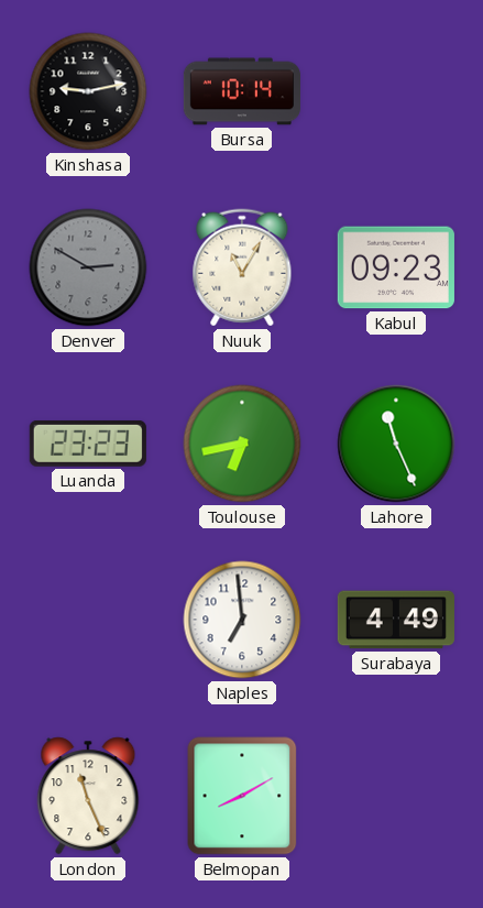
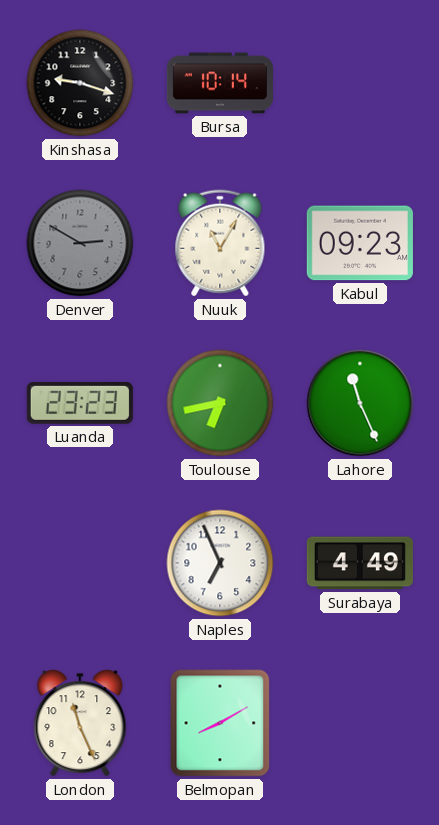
Kinshasa: 9:13 -> 9:18 (80, 83)
Naples: 6:59 -> 6:56 (220, 563)
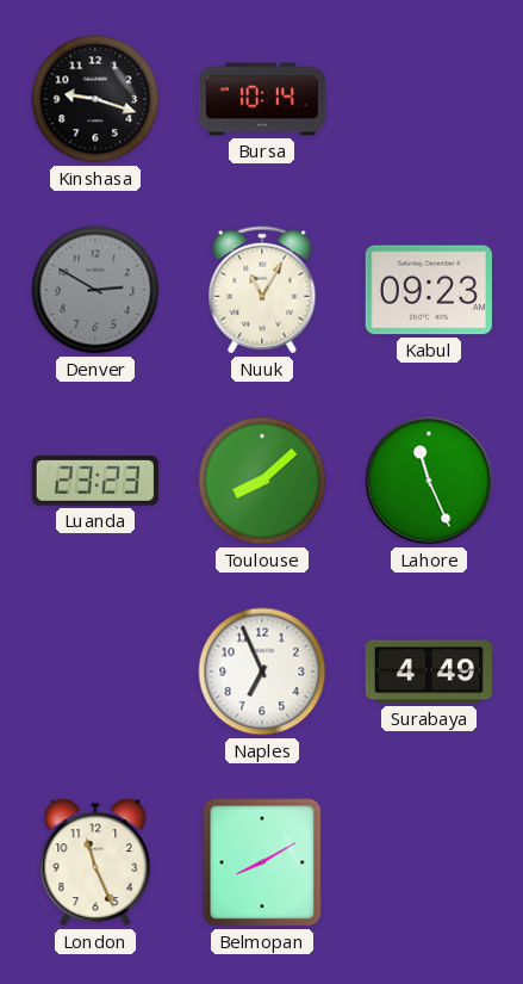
Toulouse: 6:43 -> 8:08 (262, 481)
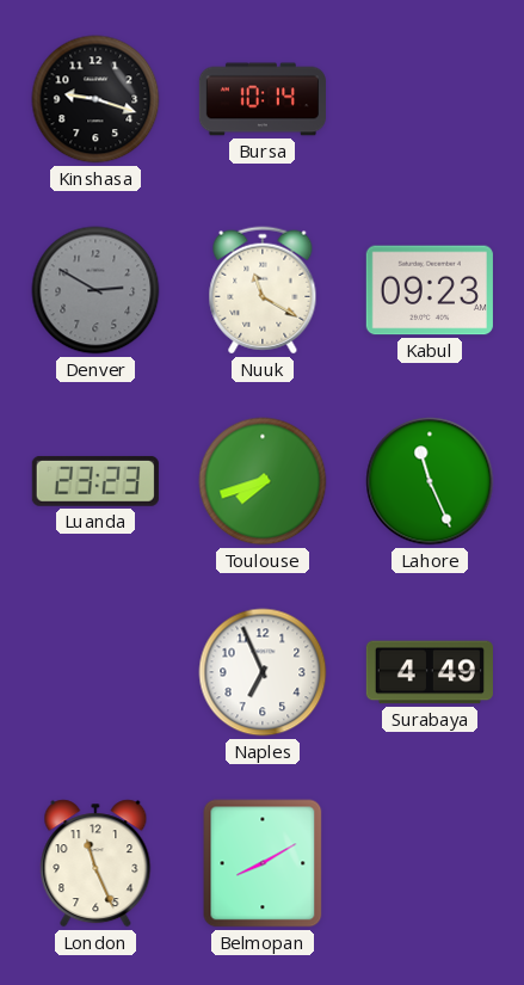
Nuuk: 11:05 -> 11:20 (263, 290)
Toulouse: 8:08 -> 7:42 (263, 481)
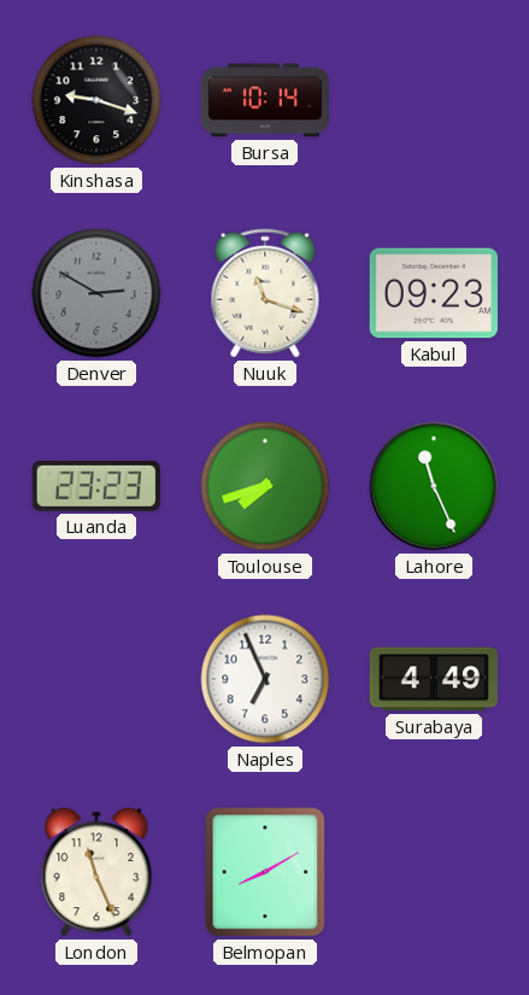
Nuuk: 11:20 -> 11:18 (265, 293)
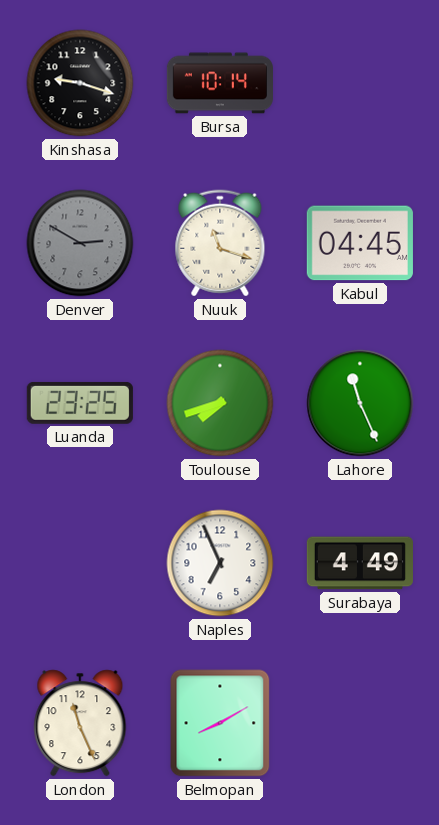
Kabul: 09:23 -> 04:45 (360, 243)
Luanda: 23:23 -> 23:25 (80, 403)
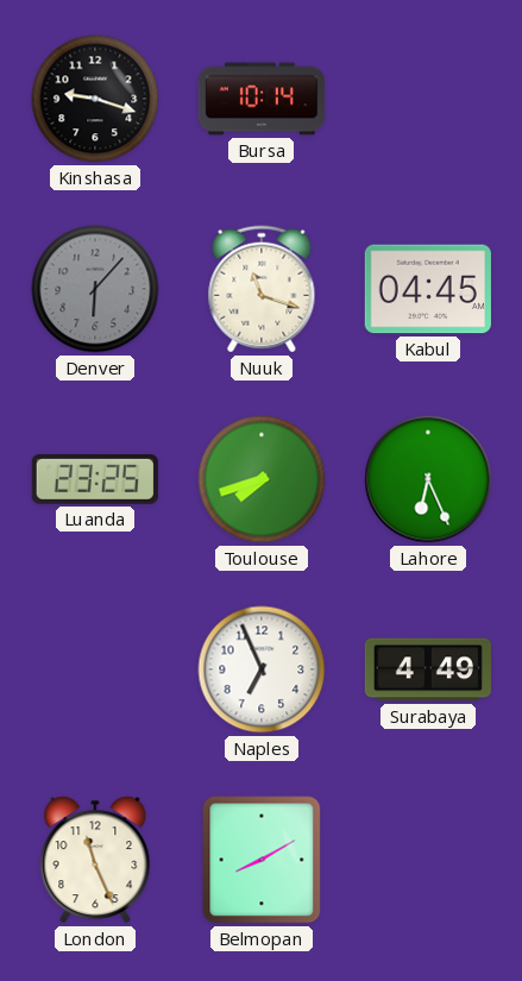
Denver: 2:50 -> 6:07 (95, 289)
Lahore: 11:26 -> 6:26 (428, 479)
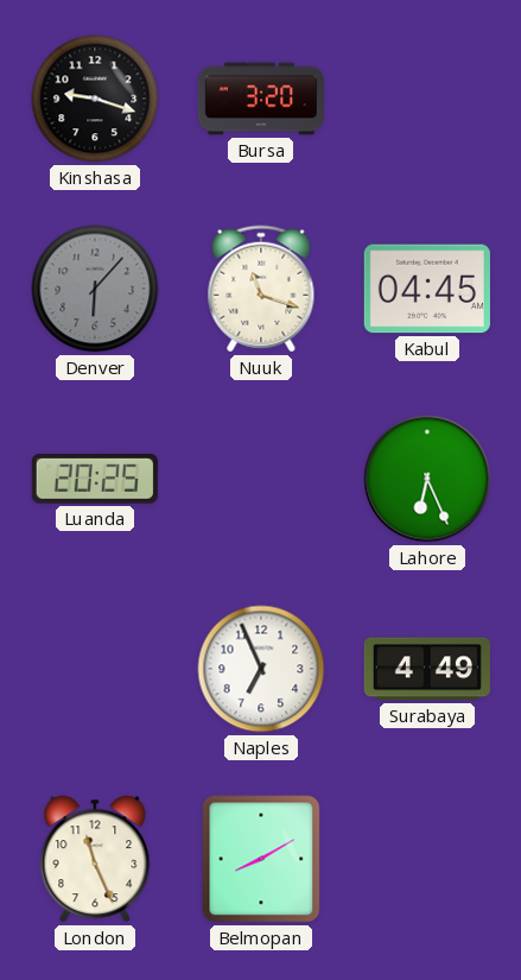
Bursa: 10:14 -> 3:20 (261, 99)
Luanda: 23:25 -> 20:25 (95, 479)
Toulouse: 7:42 -> none (262, 479)
